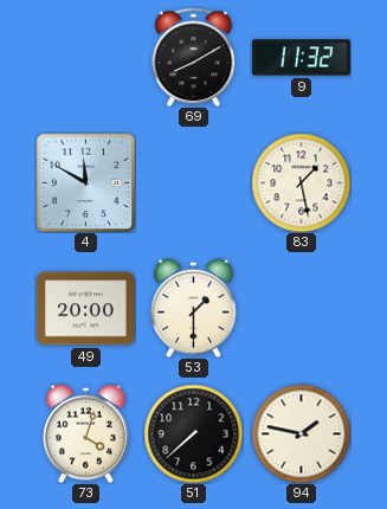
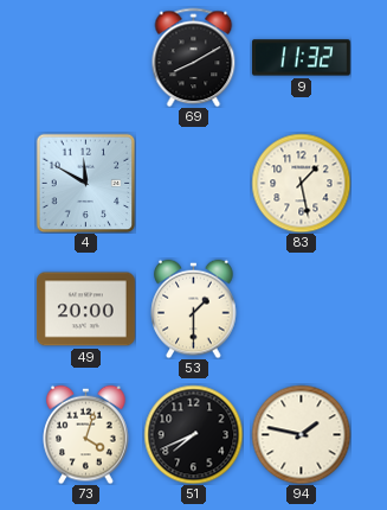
51: 7:38 -> 7:41 (193, 434)
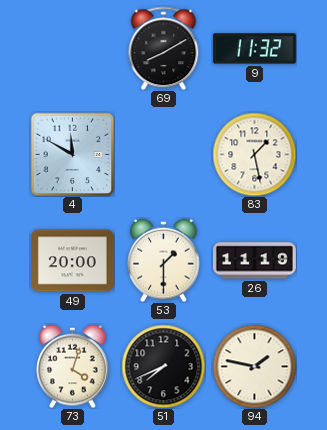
26: none -> 11:19 (254, 261)
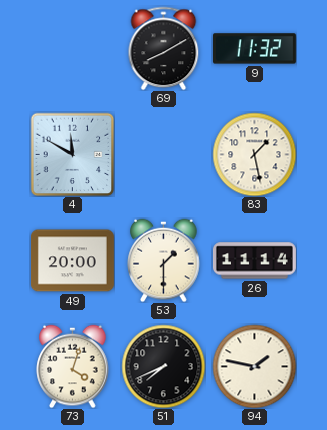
26: 11:19 -> 11:14 (254, 261)
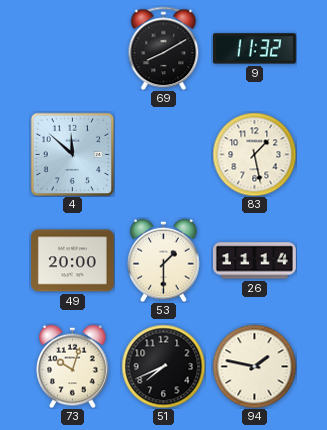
4: 11:50 -> 11:52 (72, 154)
73: 4:03 -> 10:03 (73, 366)
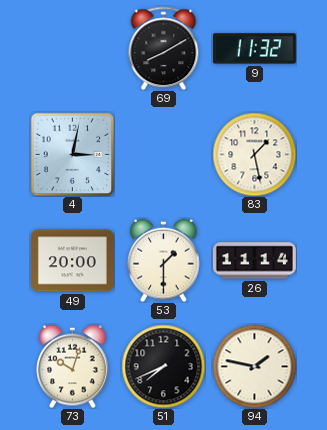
4: 11:52 -> 3:02 (72, 154)
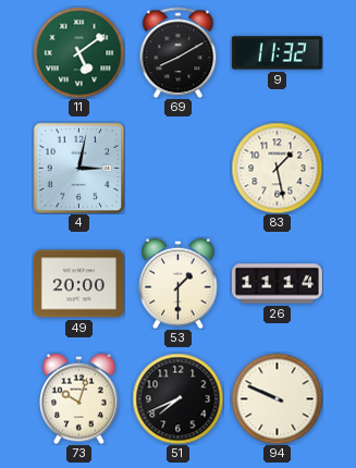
11: none -> 5:09 (78, 52)
94: 1:47 -> 9:49 (277, 398)
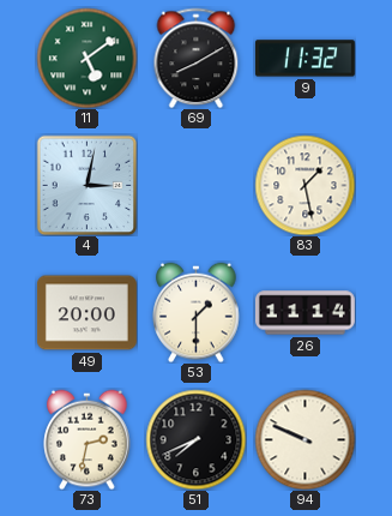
73: 10:03 -> 2:32 (88, 439)
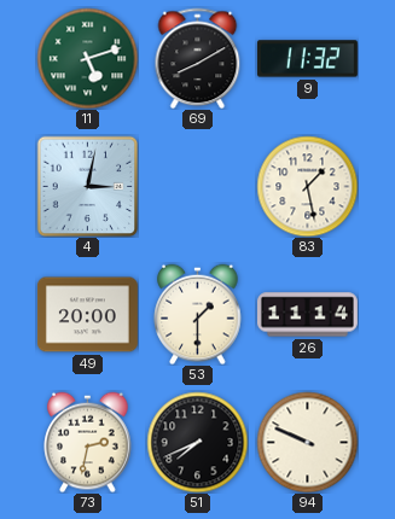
11: 5:09 -> 5:12 (87, 58)
